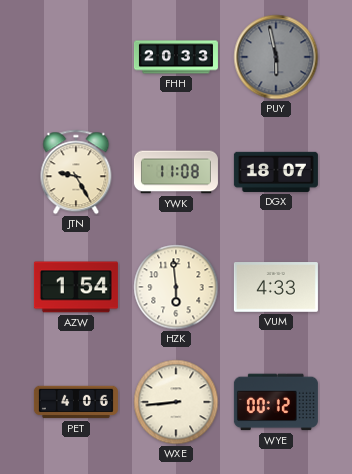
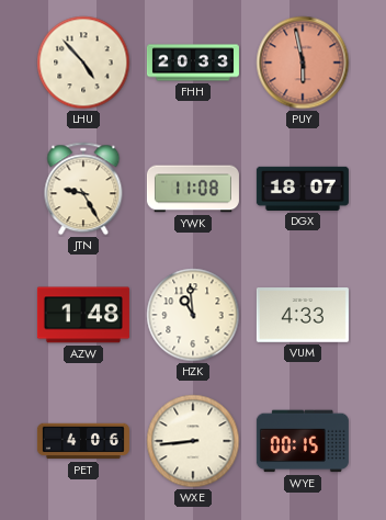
LHU: none -> 4:53 (83, 63)
PUY dial: grey -> salmon (303, 63)
AZW: 1:54 -> 1:48 (83, 315)
HZK: 5:59 -> 10:59 (193, 315)
WYE: 00:12 -> 00:15 (303, 441)
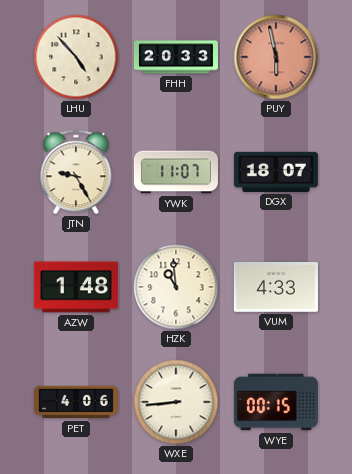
YWK: 11:08 -> 11:07 (176, 172)
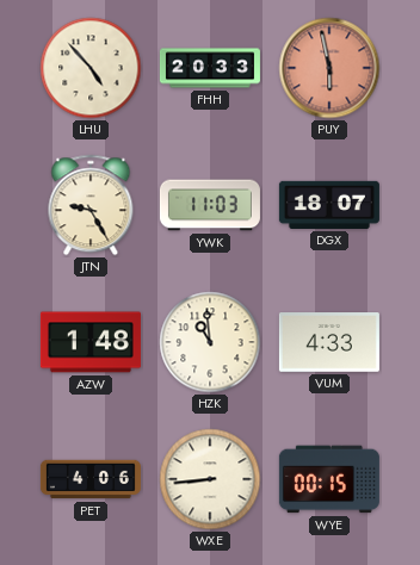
YWK: 11:07 -> 11:03 (210, 205)
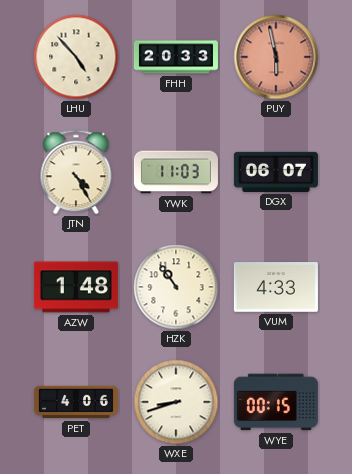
JTN: 9:25 -> 4:25 (76, 172)
DGX: 18:07 -> 06:07 (276, 172)
HZK: 10:59 -> 10:54 (176, 287)
WXE: 8:44 -> 8:42 (176, 402)
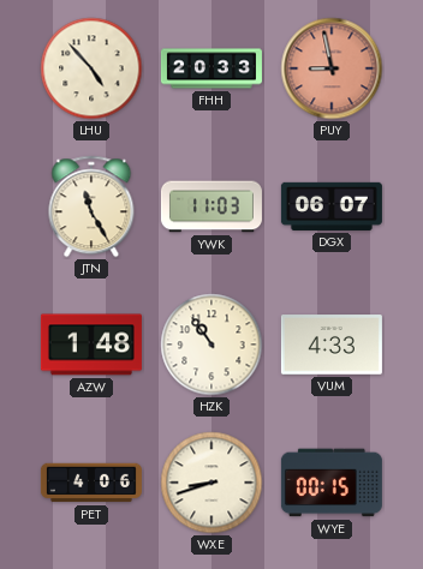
PUY: 5:58 -> 8:58 (332, 68)
JTN: 4:25 -> 11:25 (91, 206)
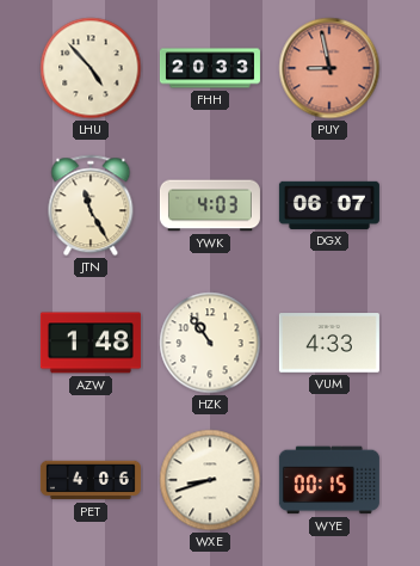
YWK: 11:03 -> 4:03 (210, 205)
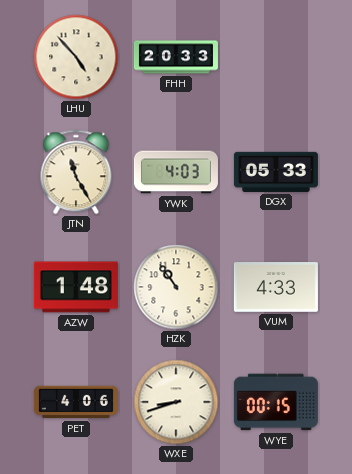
PUY: 8:58 -> none (329, 68)
DGX: 06:07 -> 05:33 (276, 172)
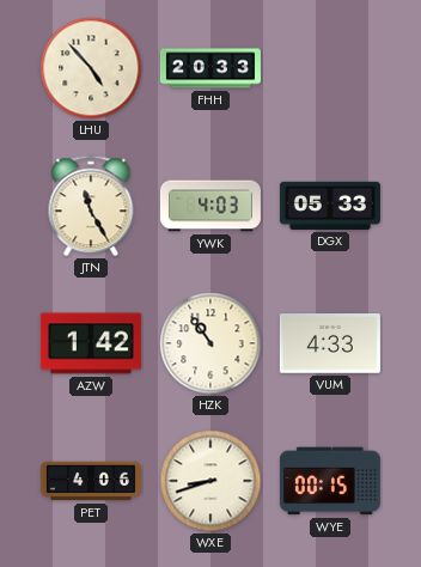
AZW: 1:48 -> 1:42 (91, 343)
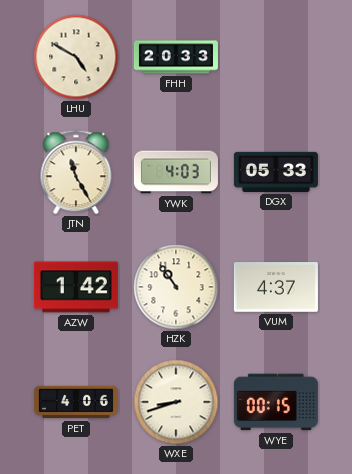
LHU: 4:53 -> 4:50 (76, 57)
VUM: 4:33 -> 4:37 (276, 287)
